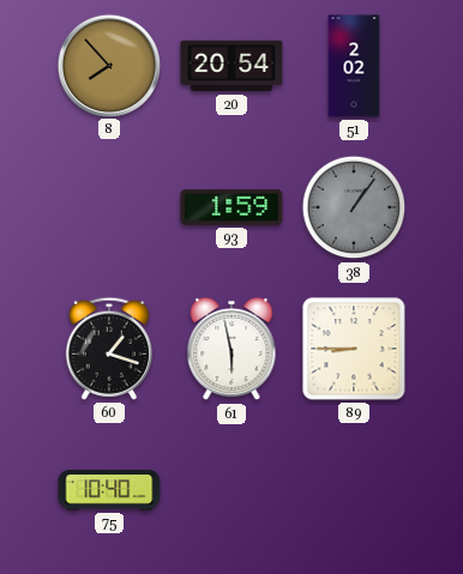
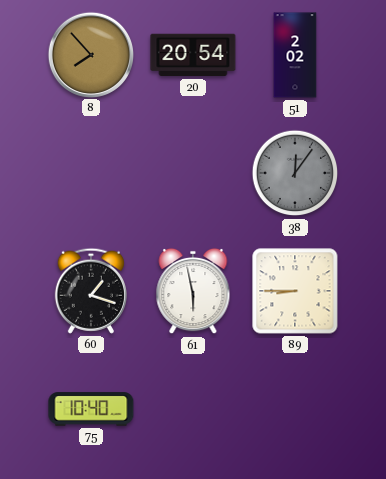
93: 1:59 -> none (231, 207)
38: 1:06 -> 12:06 (295, 173)
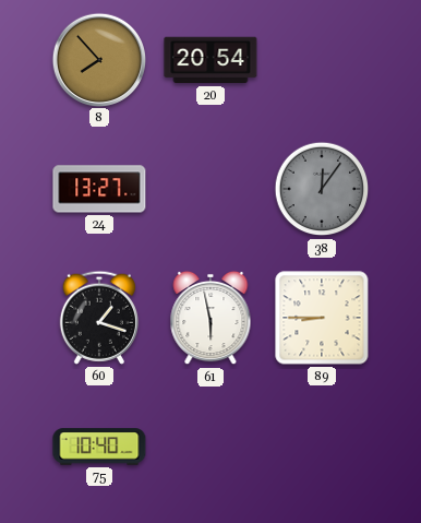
51: 2:02 -> none (295, 55)
24: none -> 13:27 (99, 189)
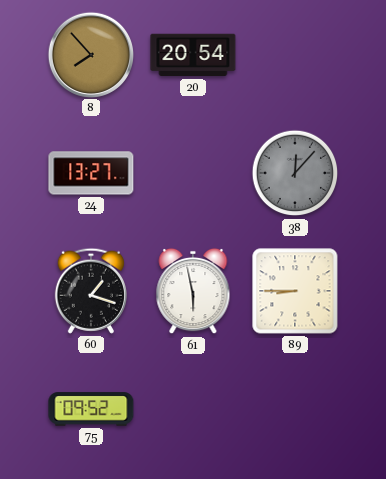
38: 12:06 -> 12:07 (295, 173)
75: 10:40 -> 09:52 (91, 409)
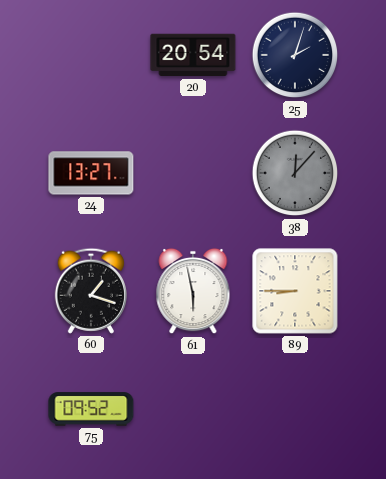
8: 7:53 -> none (90, 54)
25: none -> 2:03 (295, 55)
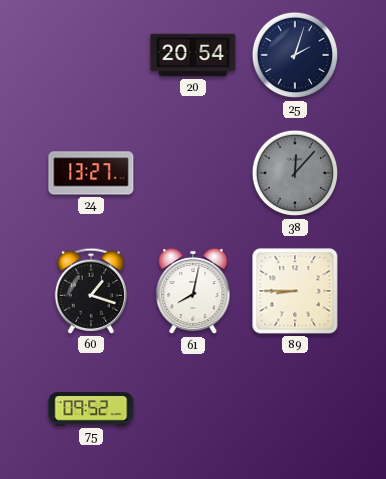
61: 5:58 -> 8:02 (193, 291)
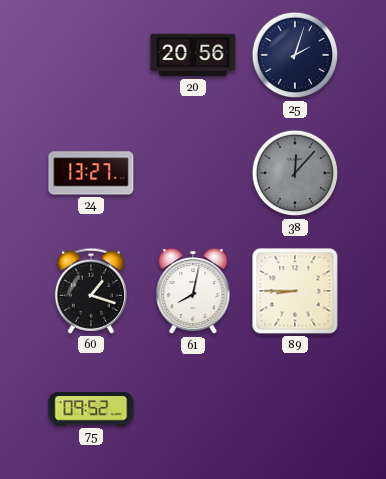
20: 20:54 -> 20:56 (193, 55)
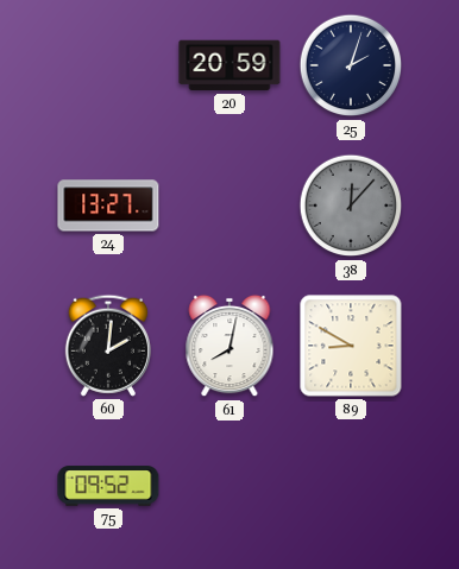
20: 20:56 -> 20:59 (229, 65)
60: 1:18 -> 2:01 (108, 346)
89: 8:45 -> 8:50 (351, 346)
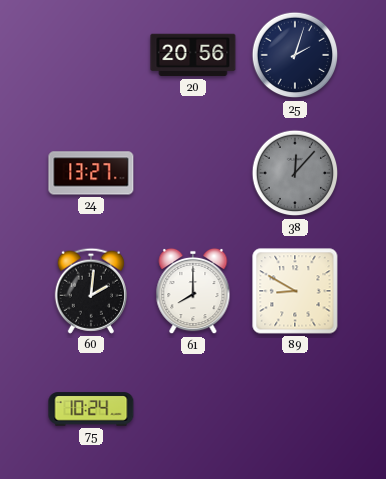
20: 20:59 -> 20:56 (193, 55)
61: 8:02 -> 8:00 (193, 291)
75: 09:52 -> 10:24 (91, 409)
